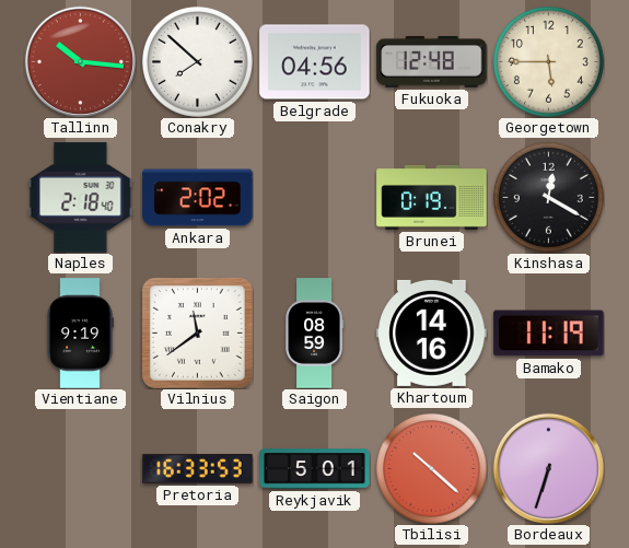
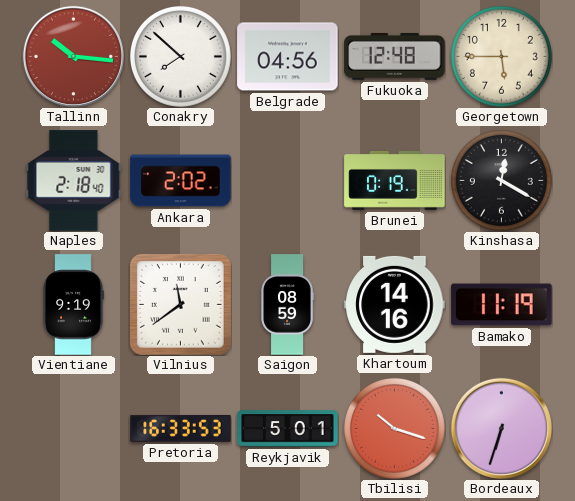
Tbilisi: 10:22 -> 10:18 (394, 428)
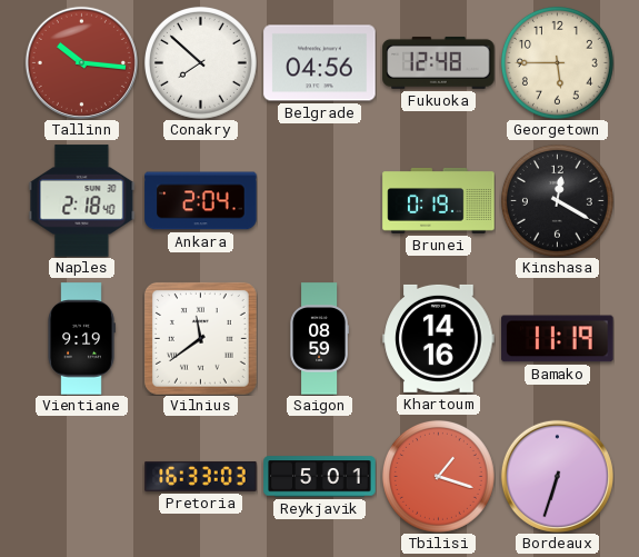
Ankara: 2:02 -> 2:04 (201, 201)
Pretoria: 16:33:53 -> 16:33:03 (201, 476)
Tbilisi: 10:18 -> 1:18 (438, 476)
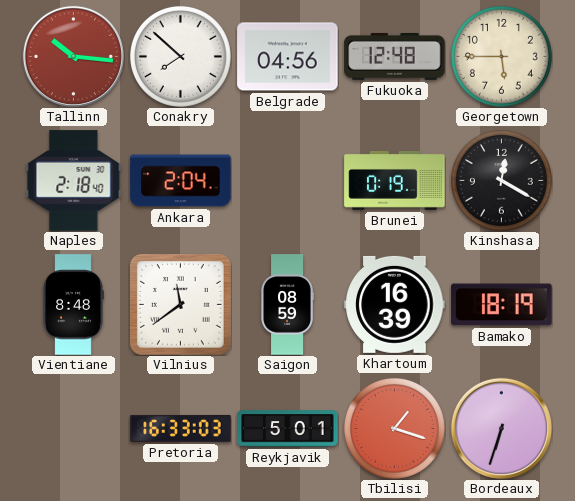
Vientiane: 9:19 -> 8:48 (73, 305)
Khartoum: 14:16 -> 16:39 (395, 304)
Bamako: 11:19 -> 18:19 (502, 305)
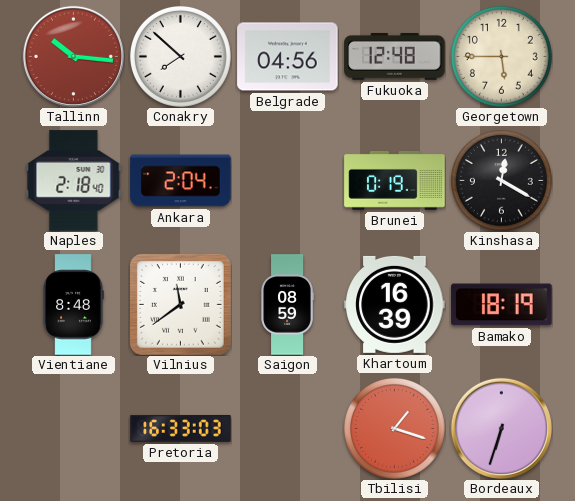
Reykjavik: 5:01 -> none (288, 429)
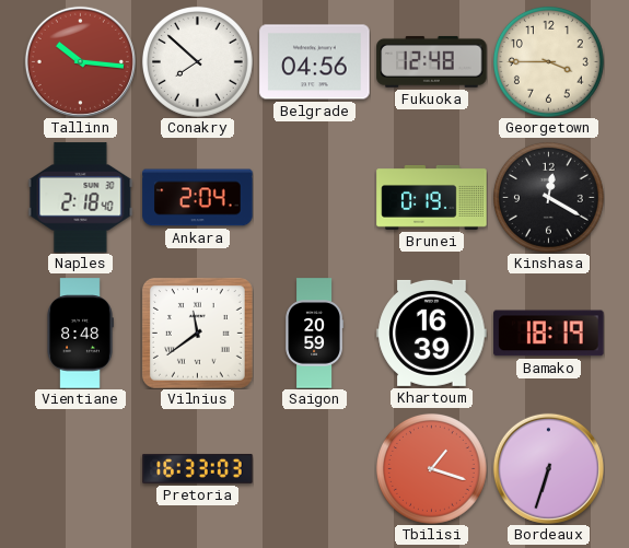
Georgetown: 5:45 -> 3:45 (548, 61)
Saigon: 08:59 -> 20:59 (314, 334)
